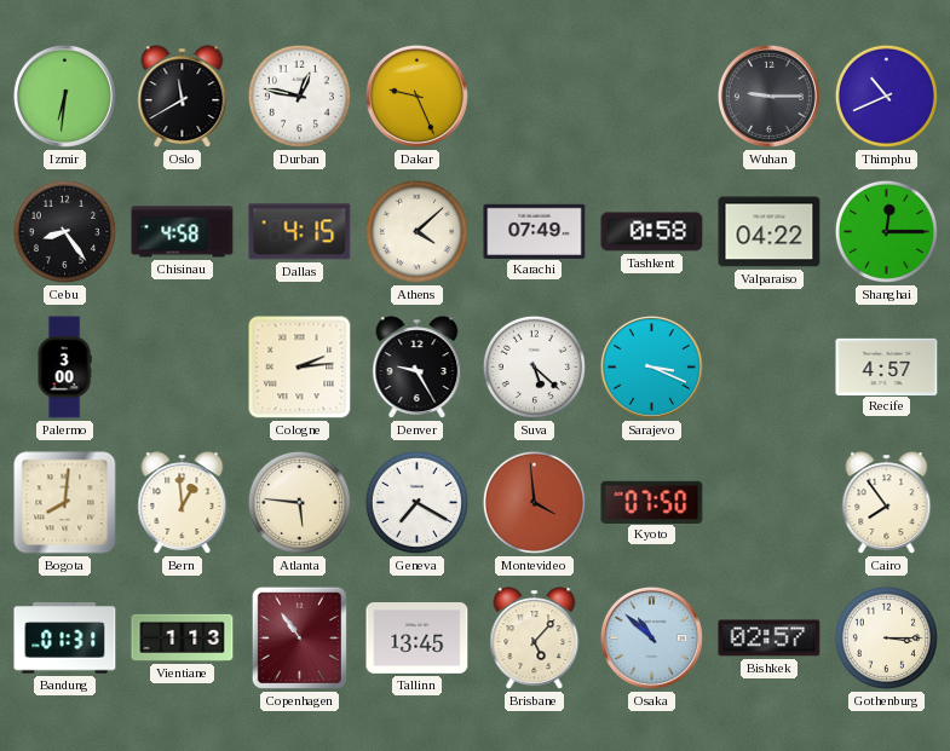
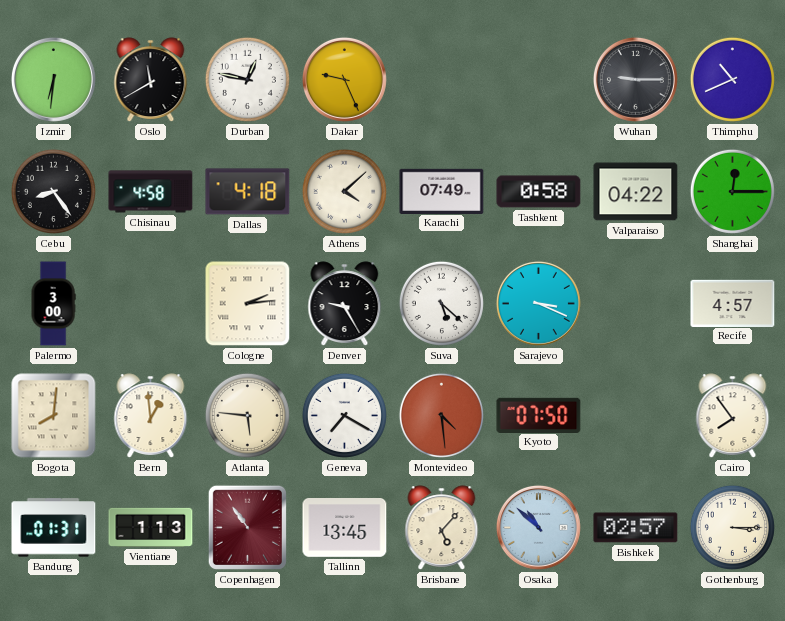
Dallas: 4:15 -> 4:18 (248, 192)
Montevideo: 3:59 -> 4:29 (441, 415)
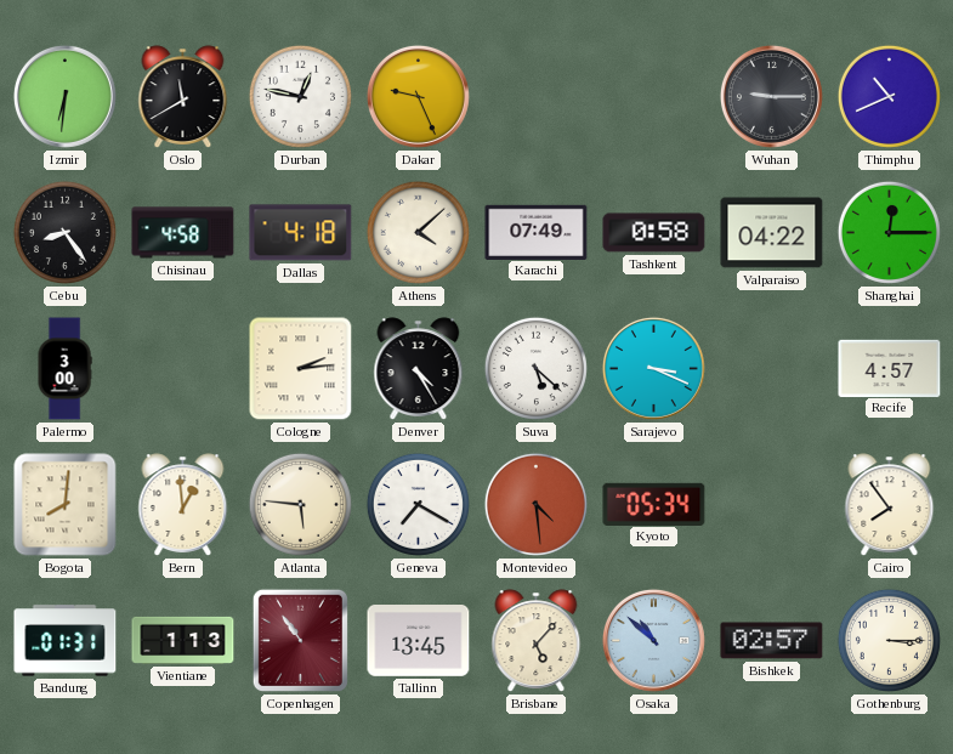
Denver: 9:25 -> 4:25 (419, 369)
Kyoto: 07:50 -> 05:34 (654, 504)
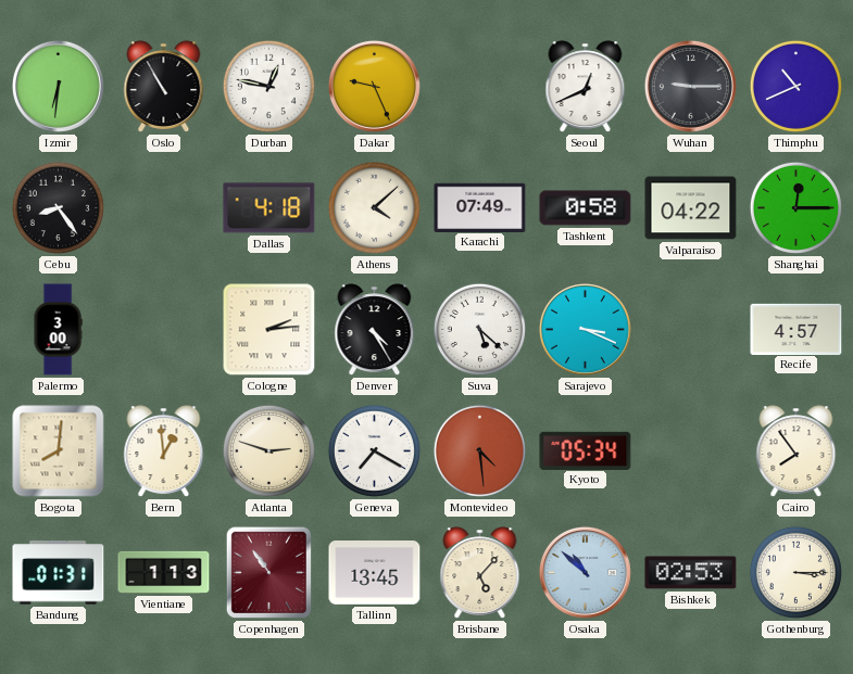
Oslo: 11:40 -> 10:55 (164, 87)
Seoul: none -> 12:41 (586, 87)
Chisinau: 4:58 -> none (183, 233)
Atlanta: 5:46 -> 2:48 (268, 450)
Bishkek: 02:57 -> 02:53 (691, 573)
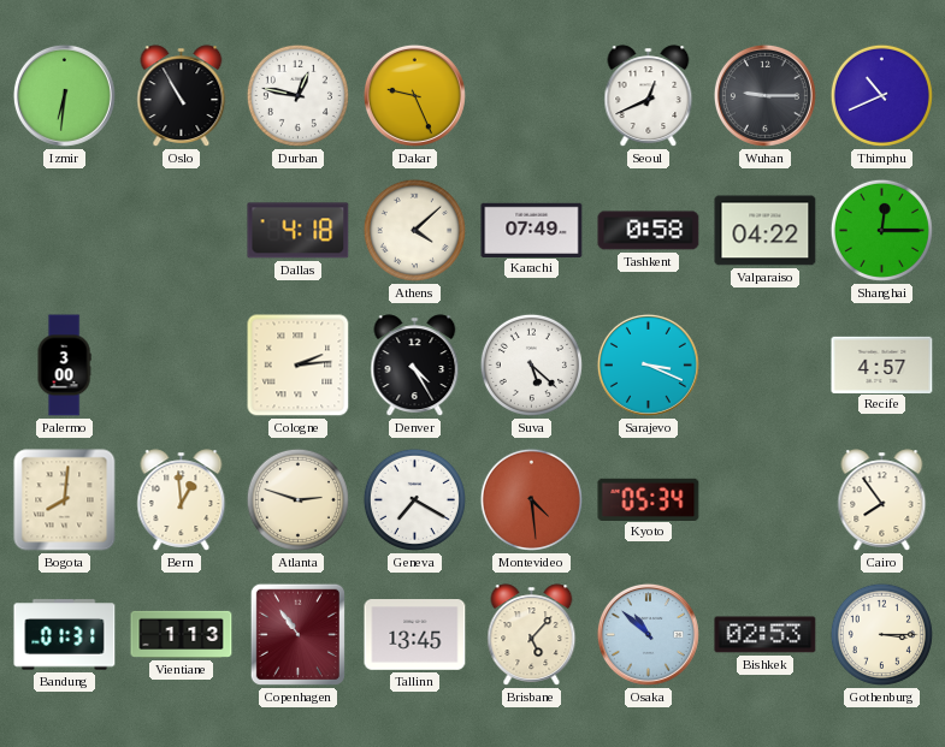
Cebu: 8:24 -> none (58, 207)
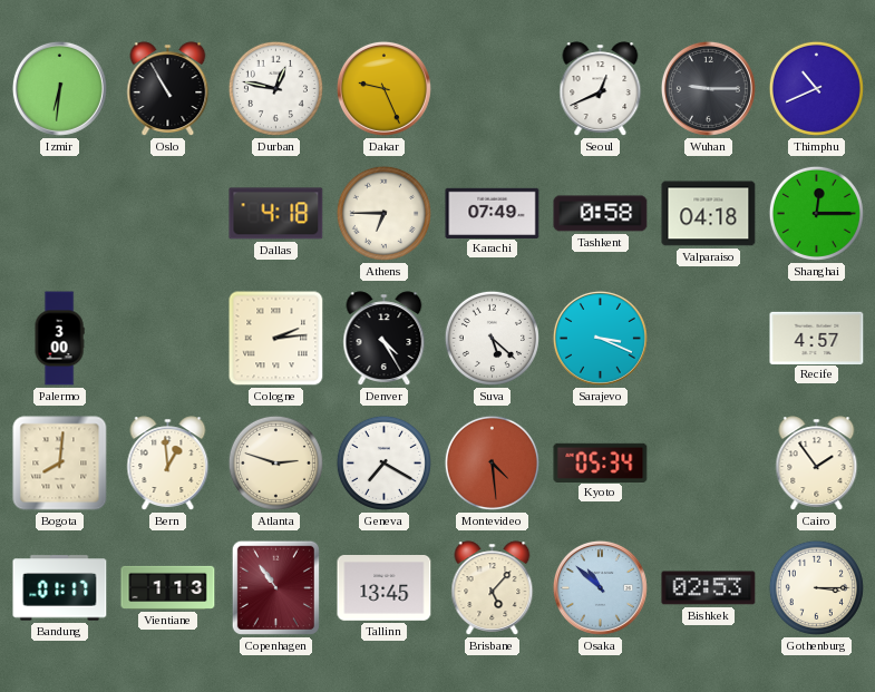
Athens: 4:08 -> 6:45 (383, 213)
Valparaiso: 04:22 -> 04:18 (709, 214)
Cairo: 7:54 -> 1:54 (817, 464)
Bandung: 01:31 -> 01:17 (60, 588)
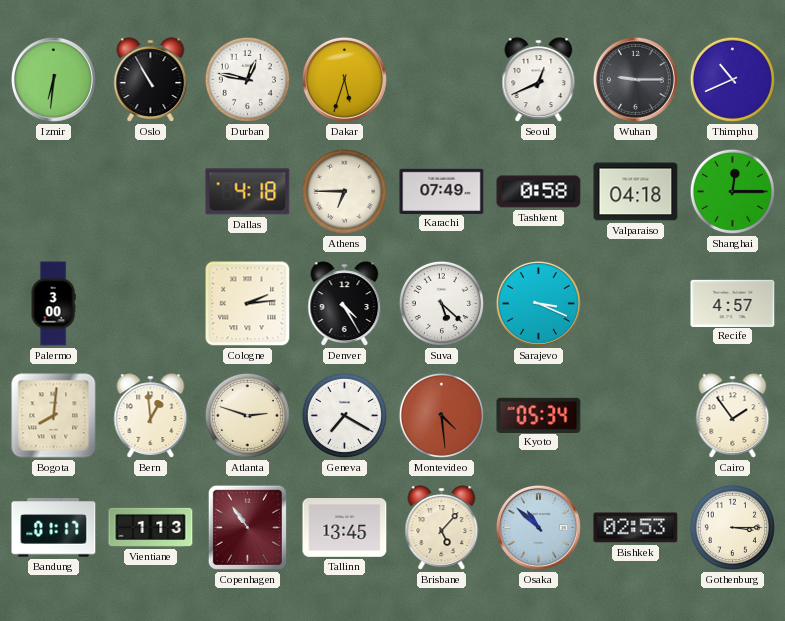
Dakar: 9:26 -> 5:33 (344, 79)
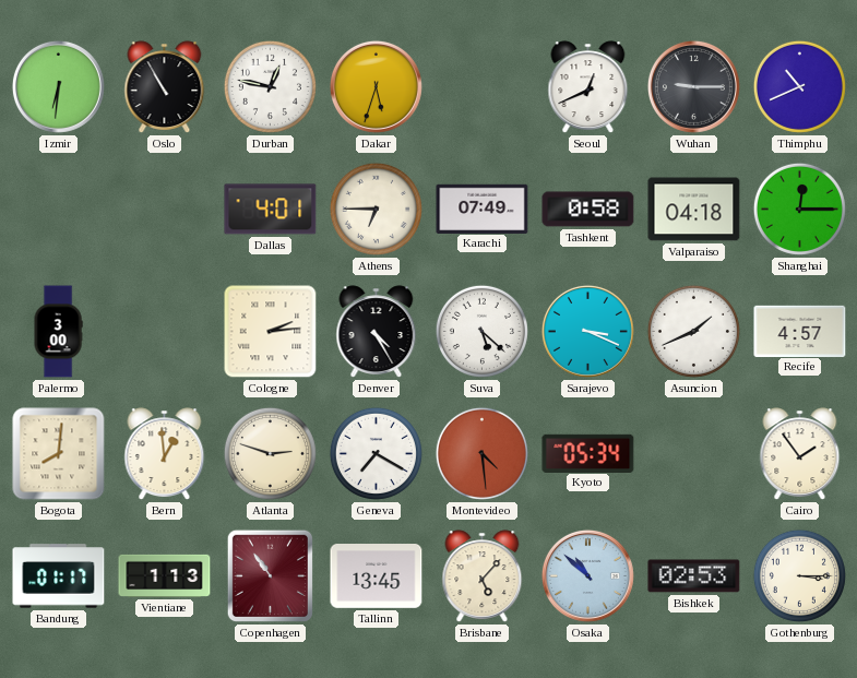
Dallas: 4:18 -> 4:01 (271, 210)
Asuncion: none -> 1:41 (693, 331)
